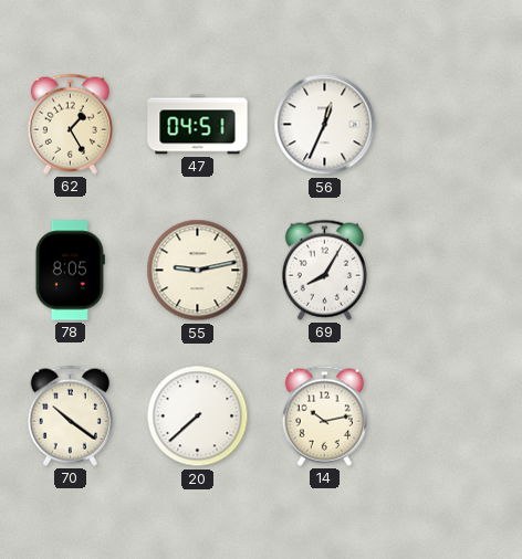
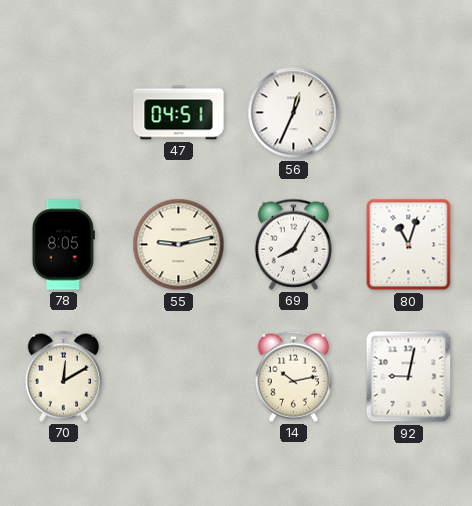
62: 1:25 -> none (70, 124)
80: none -> 11:03 (409, 245)
70: 10:21 -> 12:10 (63, 376)
20: 7:38 -> none (198, 416)
92: none -> 9:02 (409, 377)
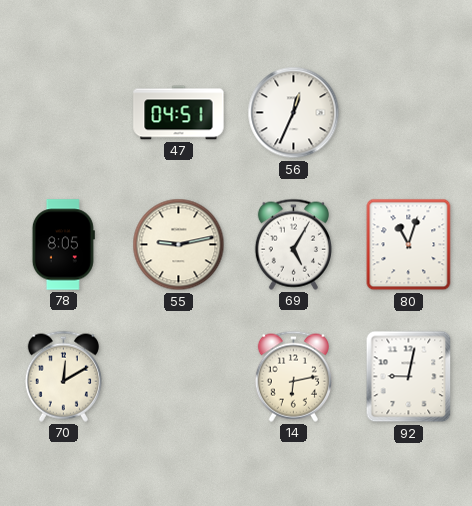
69: 8:05 -> 5:05 (293, 244)
14: 10:13 -> 6:13 (293, 376)
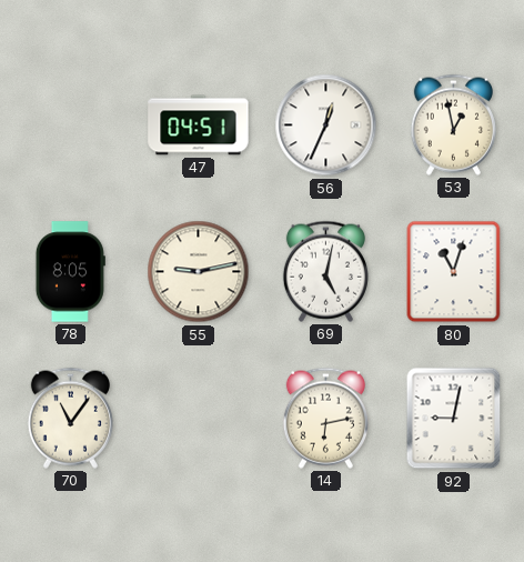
53: none -> 12:58 (453, 124)
69: 5:05 -> 5:02 (325, 271)
70: 12:10 -> 11:06 (70, 418)
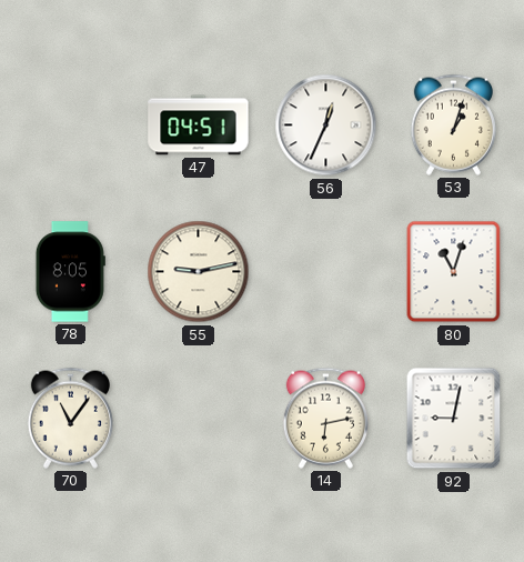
53: 12:58 -> 1:03 (453, 124)
69: 5:02 -> none (325, 271)
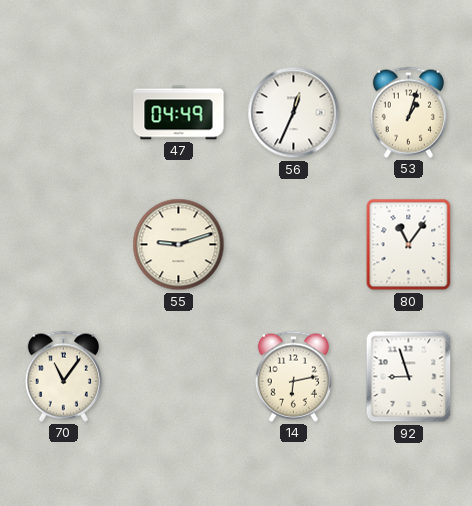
47: 04:51 -> 04:49 (179, 113)
78: 8:05 -> none (70, 272)
55: 9:13 -> 9:12 (179, 245)
80: 11:03 -> 11:06 (409, 245)
92: 9:02 -> 8:57 (409, 377)
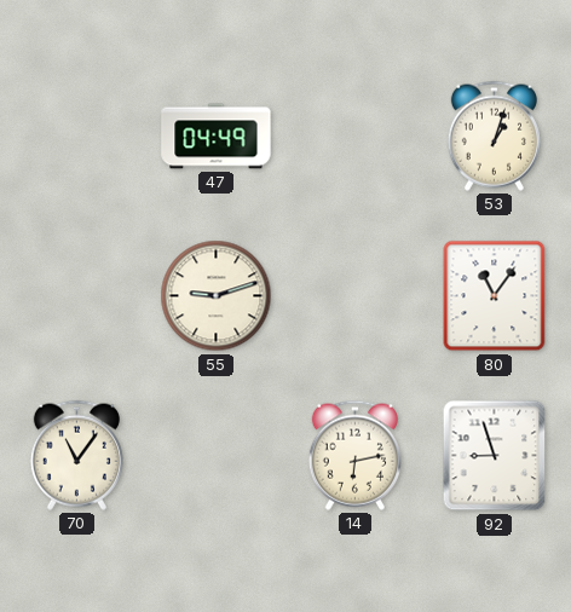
56: 12:34 -> none (294, 113)
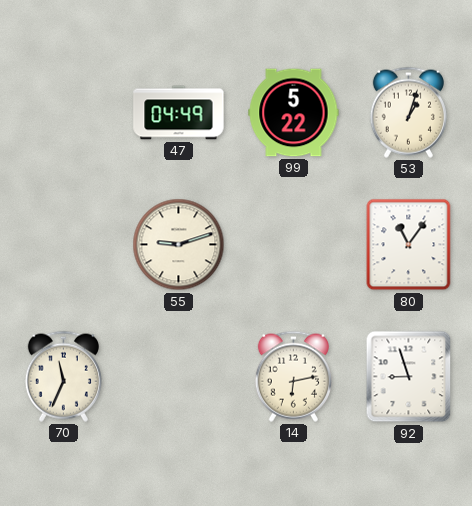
99: none -> 5:22 (294, 113)
70: 11:06 -> 11:34 (63, 376)
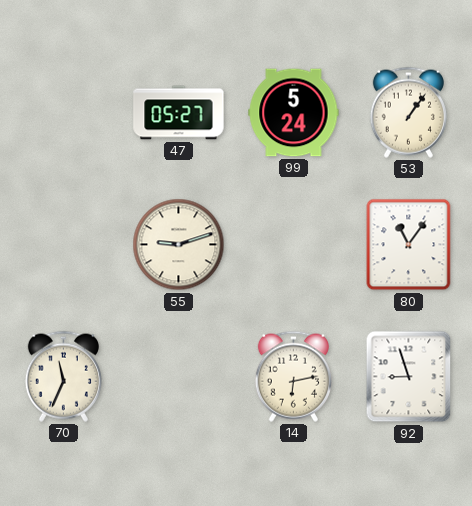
47: 04:49 -> 05:27 (179, 113)
99: 5:22 -> 5:24 (294, 113)
53: 1:03 -> 1:06 (408, 112)
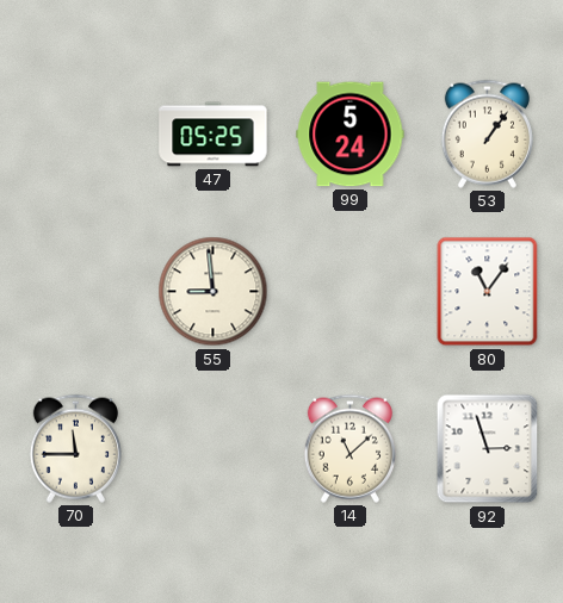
47: 05:27 -> 05:25 (214, 135)
55: 9:12 -> 8:59 (214, 292)
70: 11:34 -> 11:45 (75, 448)
14: 6:13 -> 11:08 (349, 448)
92: 8:57 -> 2:57 (488, 449)
